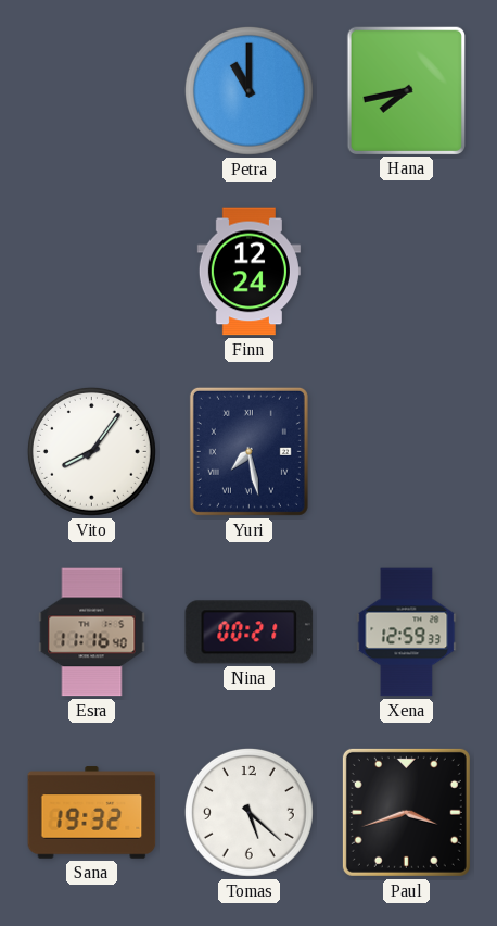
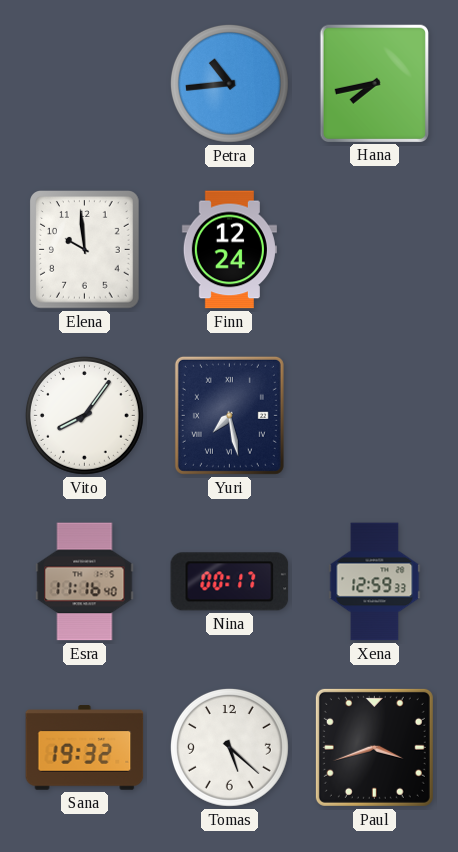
Petra: 11:00 -> 10:44 (229, 83)
Elena: none -> 9:59 (85, 250)
Nina: 00:21 -> 00:17 (230, 582)
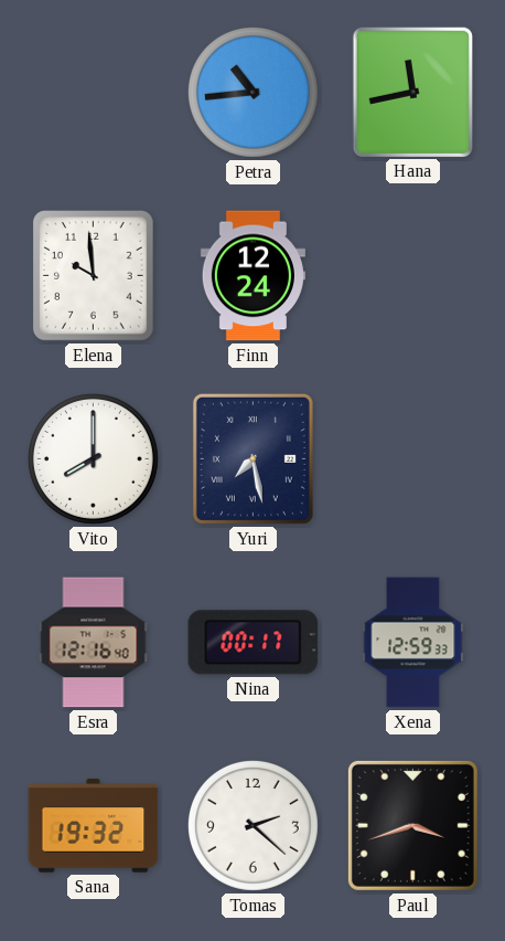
Hana: 7:43 -> 11:43 (412, 92)
Vito: 8:06 -> 8:00 (93, 458)
Esra: 11:16 -> 12:16 (94, 643)
Tomas: 5:22 -> 2:22 (253, 825)
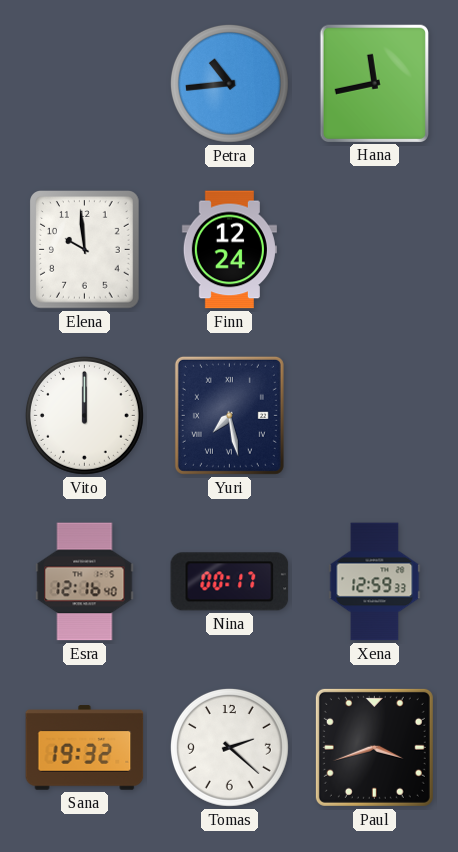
Vito: 8:00 -> 12:00 (84, 415)
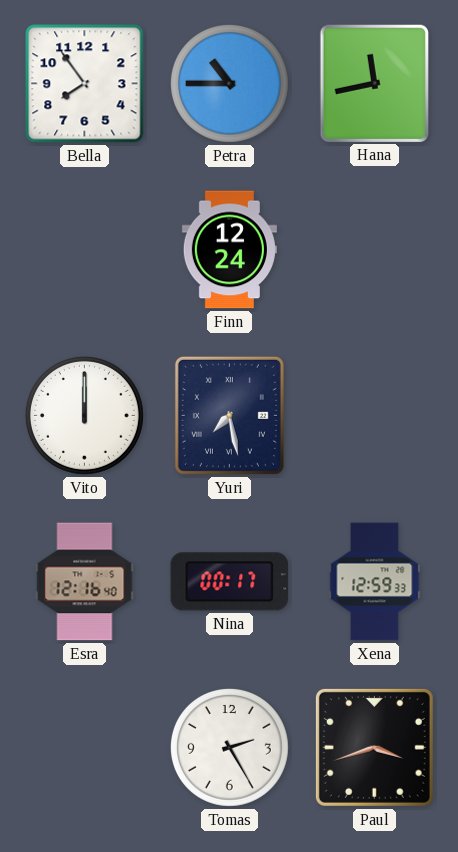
Bella: none -> 7:54 (85, 84)
Petra: 10:44 -> 10:45 (229, 83)
Elena: 9:59 -> none (85, 250)
Sana: 19:32 -> none (85, 748)
Tomas: 2:22 -> 2:25 (229, 747)
